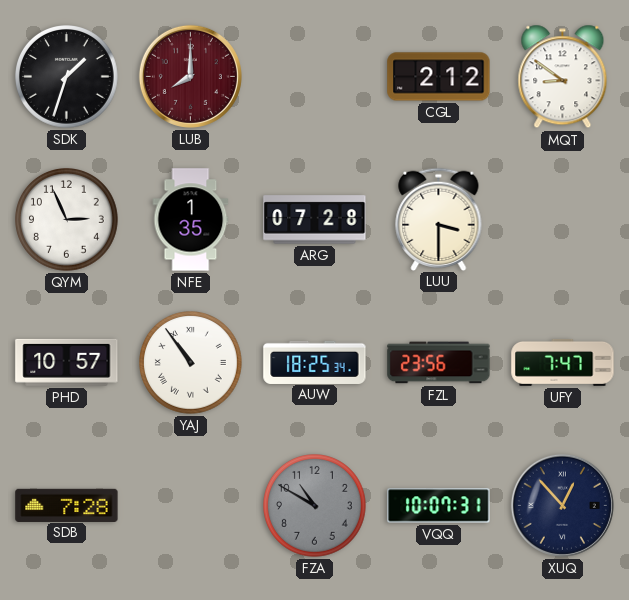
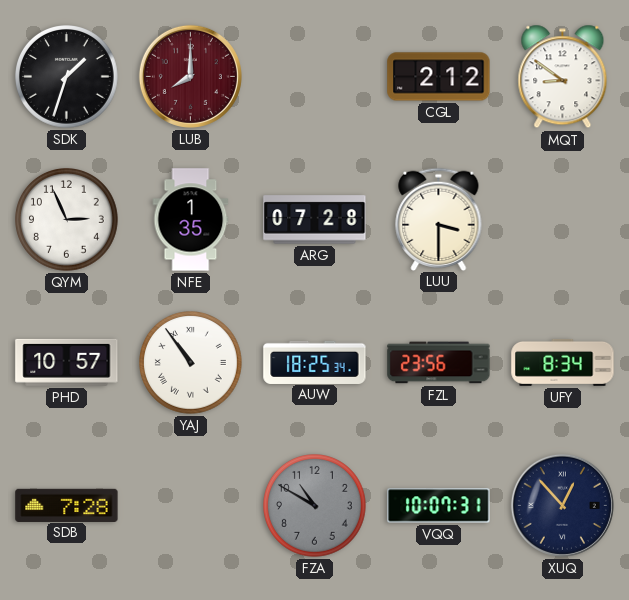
UFY: 7:47 -> 8:34 (563, 362)
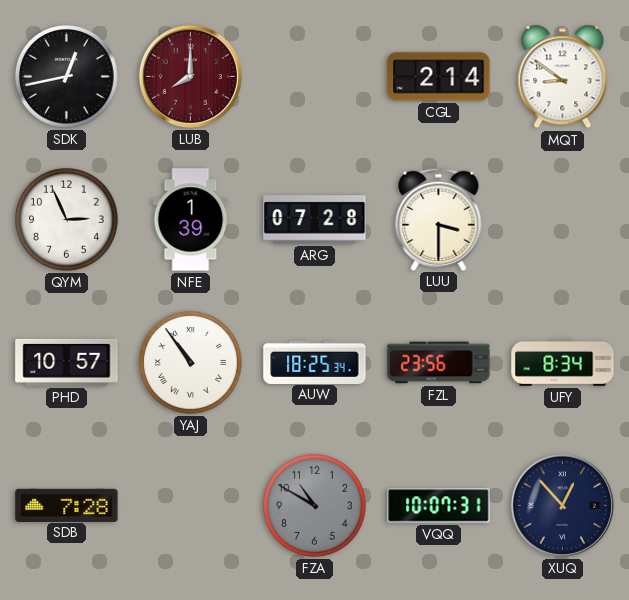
SDK: 1:33 -> 12:43 (67, 77)
CGL: 2:12 -> 2:14 (439, 77)
NFE: 1:35 -> 1:39 (191, 220)
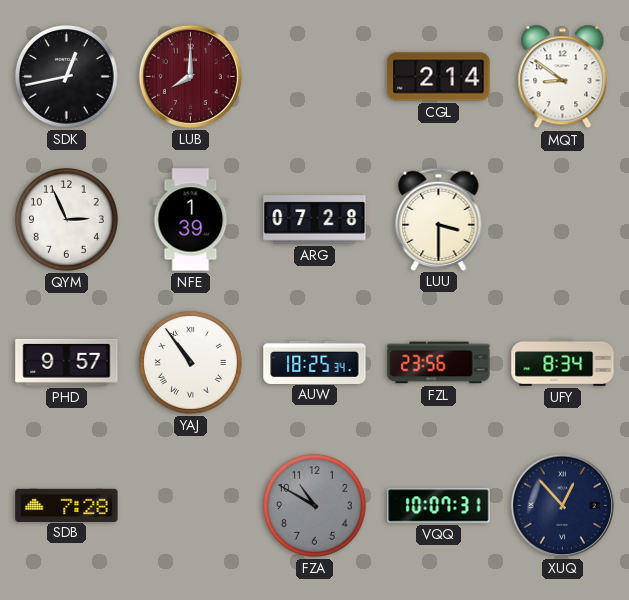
PHD: 10:57 -> 9:57 (67, 362)
